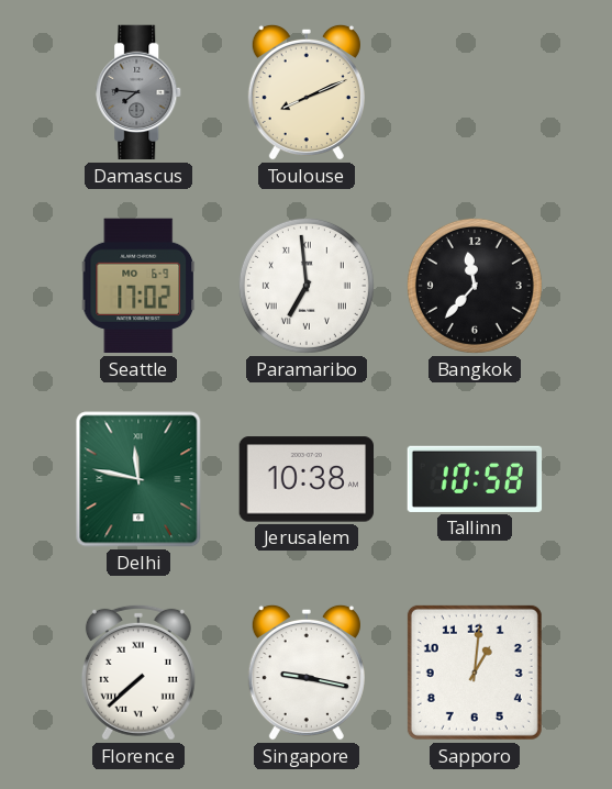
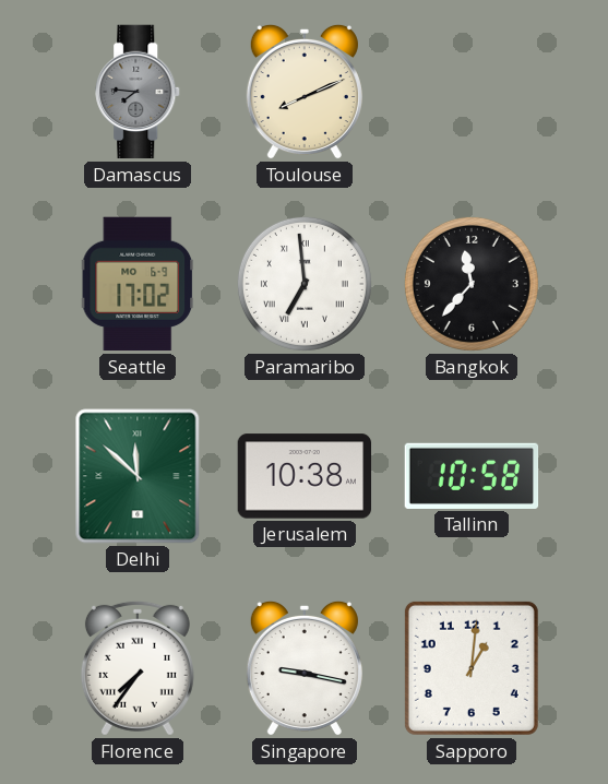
Delhi: 11:47 -> 11:52 (138, 476)
Florence: 7:38 -> 7:36 (138, 668)
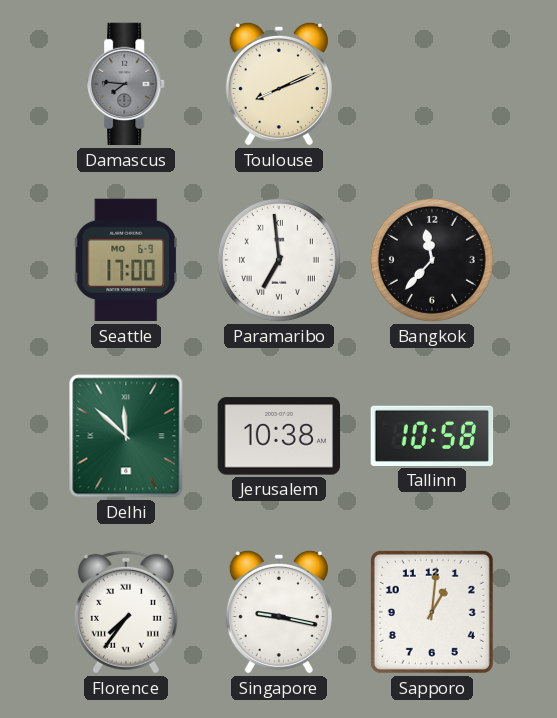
Seattle: 17:02 -> 17:00 (125, 260)
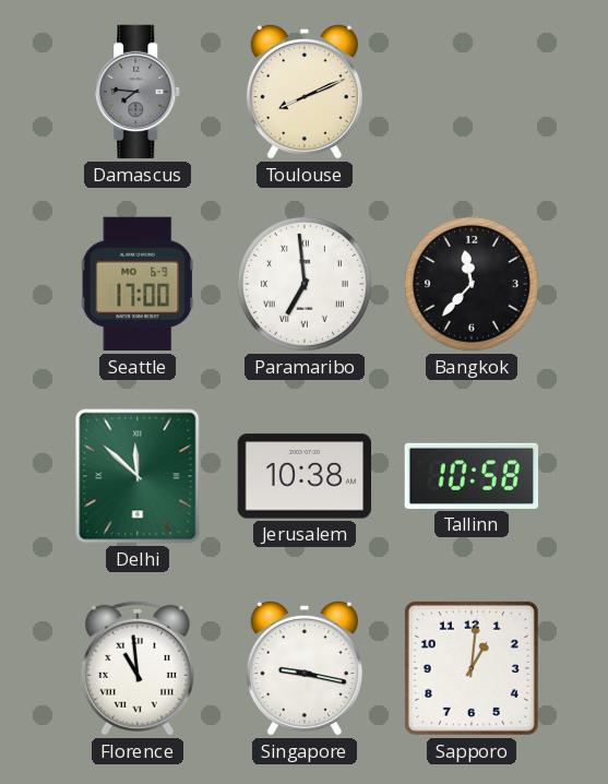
Florence: 7:36 -> 10:59 (138, 668)
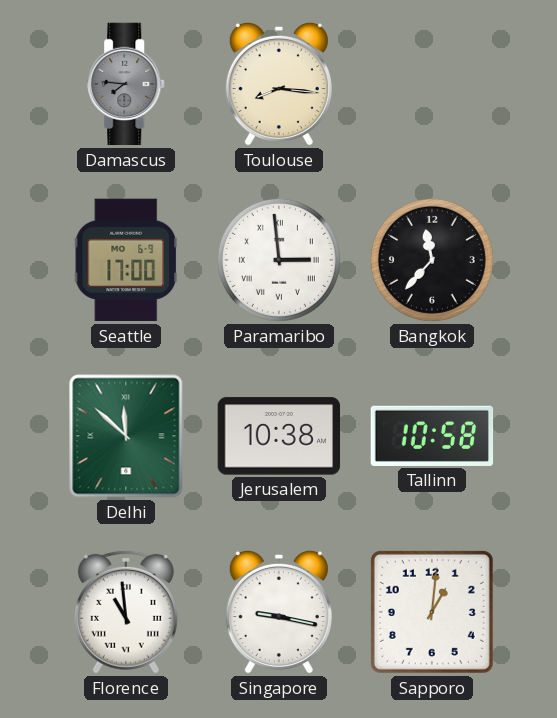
Toulouse: 8:11 -> 8:16 (279, 84)
Paramaribo: 6:59 -> 2:59 (279, 260)
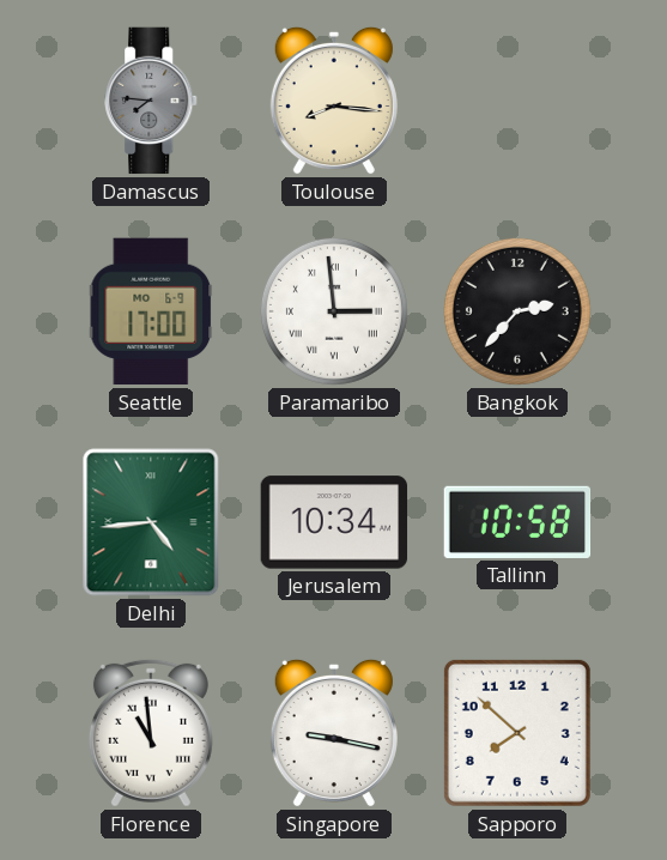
Bangkok: 11:37 -> 2:37 (517, 311)
Delhi: 11:52 -> 4:44 (151, 522)
Jerusalem: 10:38 -> 10:34 (334, 522)
Sapporo: 1:01 -> 7:52 (517, 733)
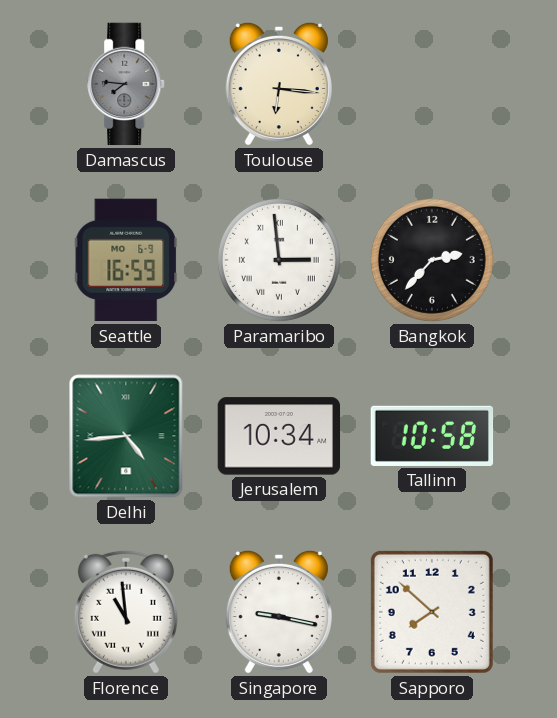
Toulouse: 8:16 -> 6:16 (279, 84)
Seattle: 17:00 -> 16:59 (125, 260)
